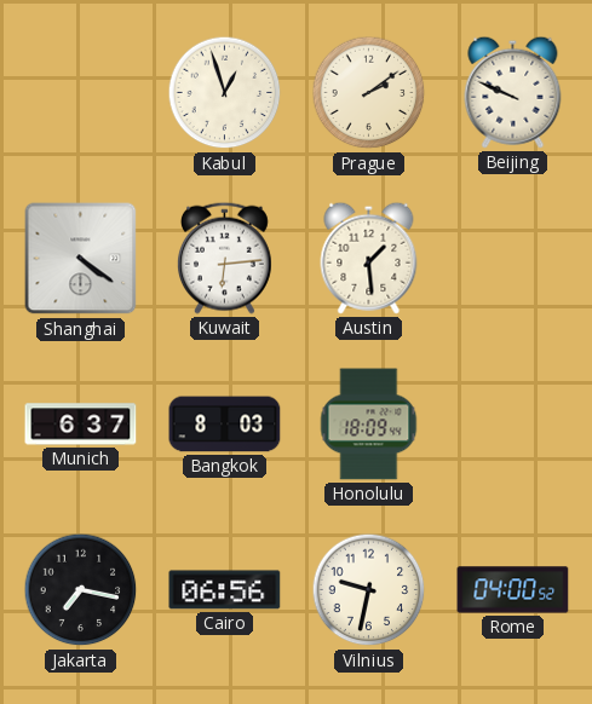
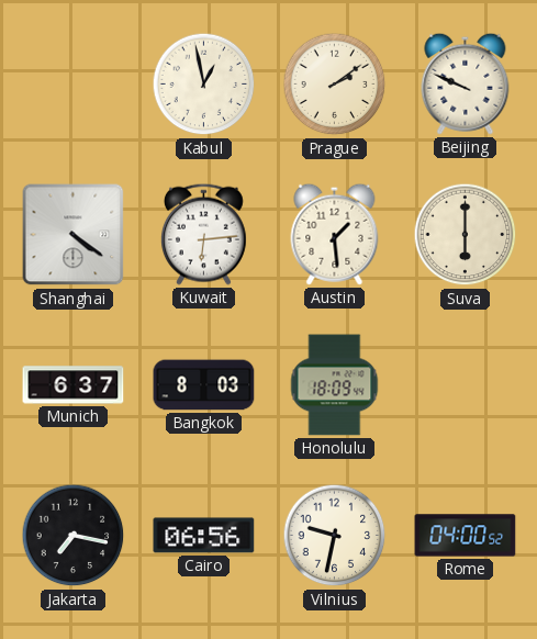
Kabul: 12:57 -> 12:58 (204, 85)
Suva: none -> 6:00 (466, 235)
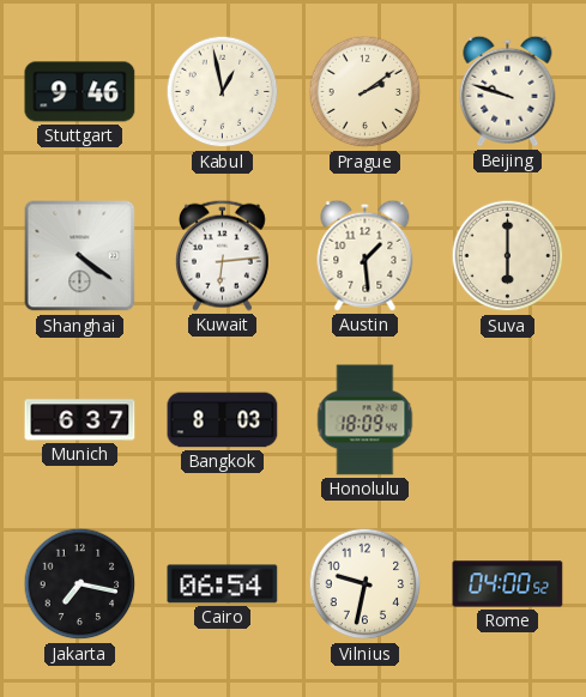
Stuttgart: none -> 9:46 (80, 92)
Beijing: 9:49 -> 9:48 (508, 91)
Cairo: 06:56 -> 06:54 (223, 584)
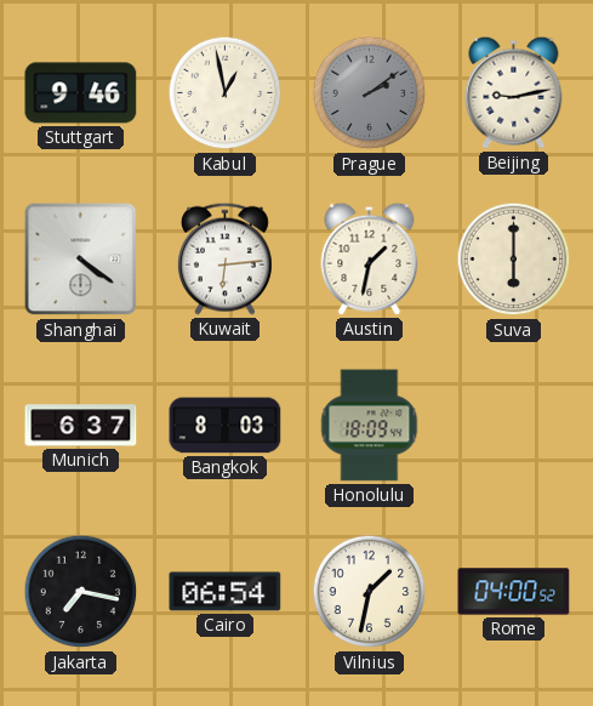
Prague dial: cream -> grey (370, 93)
Beijing: 9:48 -> 9:13 (514, 92)
Austin: 1:29 -> 1:32 (370, 258)
Vilnius: 9:32 -> 1:32 (370, 592)
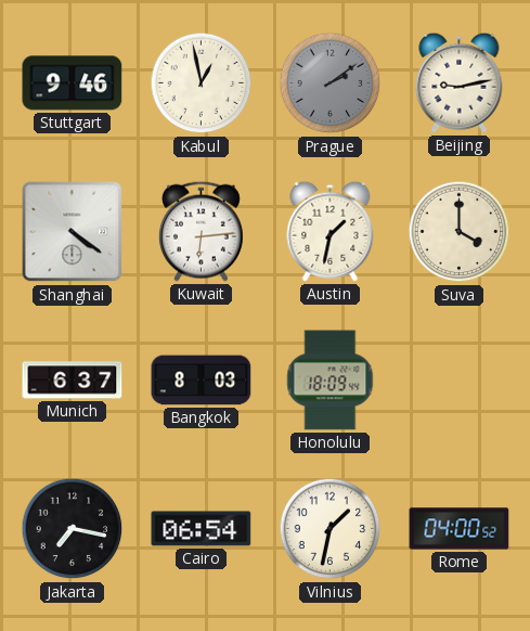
Suva: 6:00 -> 4:00 (460, 232)
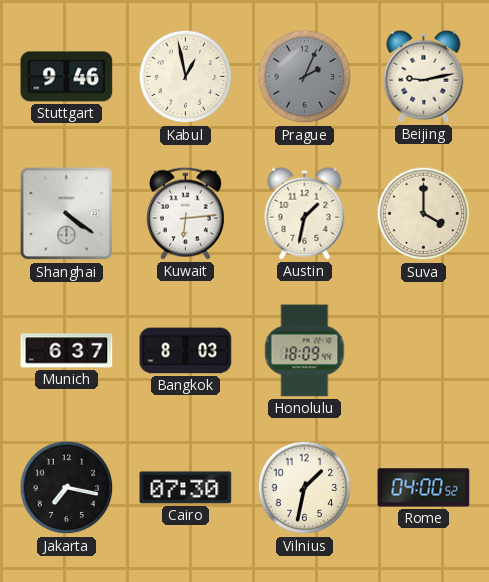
Prague: 2:09 -> 2:04 (305, 77)
Cairo: 06:54 -> 07:30 (186, 488)
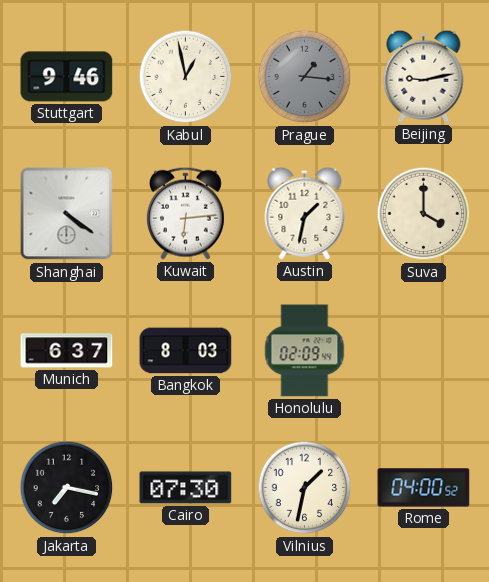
Prague: 2:04 -> 1:16 (305, 77)
Honolulu: 18:09 -> 02:09 (305, 351)
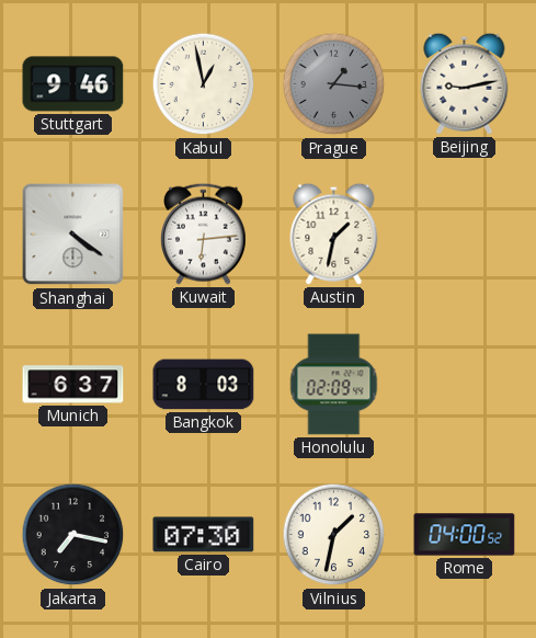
Suva: 4:00 -> none (424, 214)
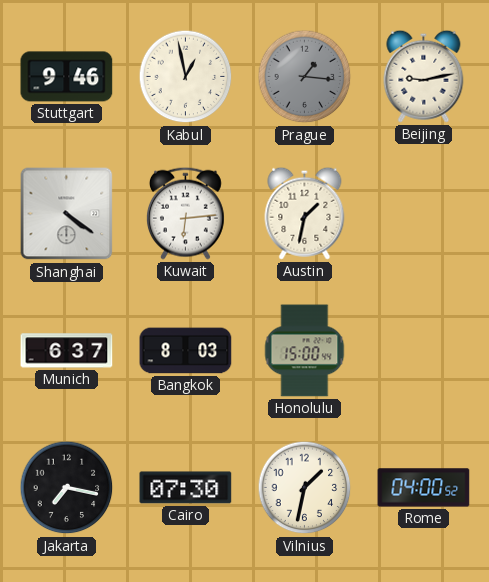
Honolulu: 02:09 -> 15:00 (305, 351)
